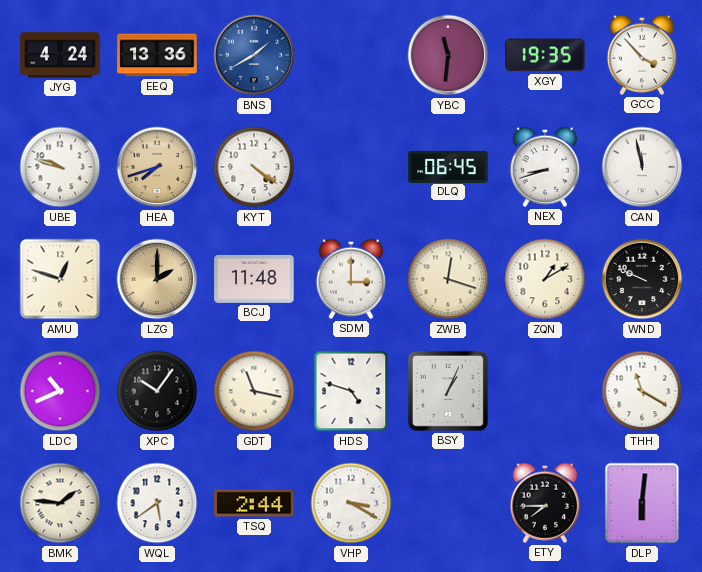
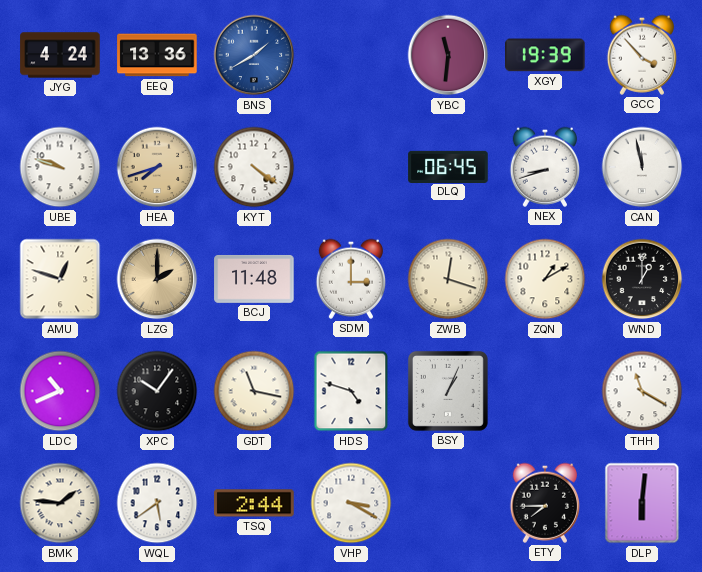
XGY: 19:35 -> 19:39 (545, 55)
WND: 9:49 -> 1:00 (642, 279)
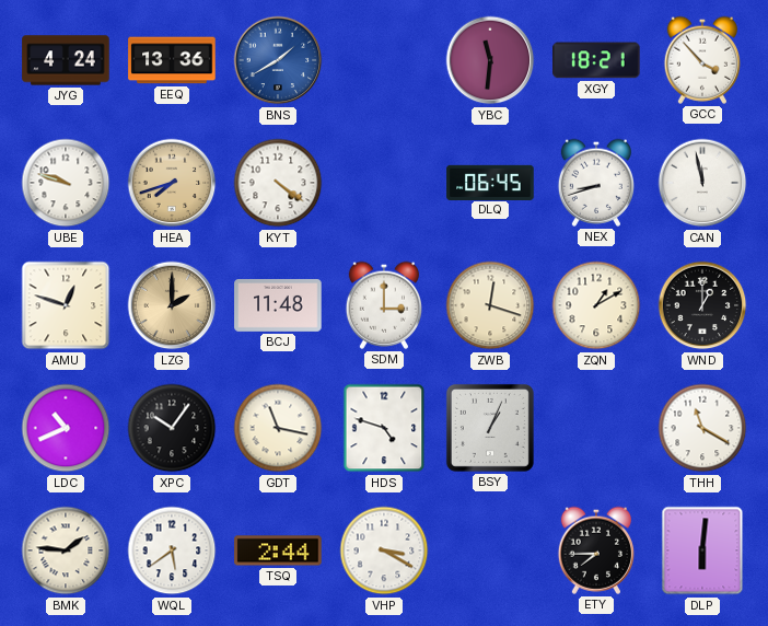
XGY: 19:39 -> 18:21 (596, 60)
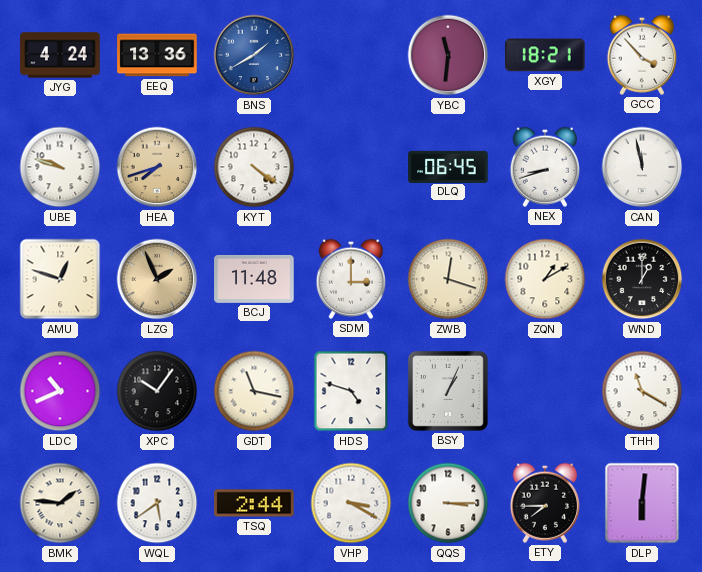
LZG: 2:00 -> 1:56 (157, 279)
QQS: none -> 3:15 (448, 503)
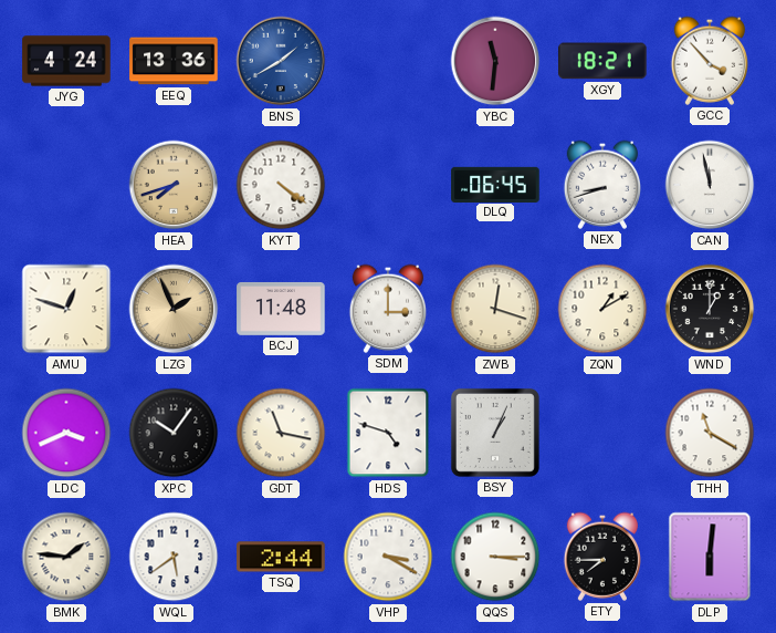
UBE: 9:48 -> none (60, 167)
LDC: 10:41 -> 3:41 (66, 433)
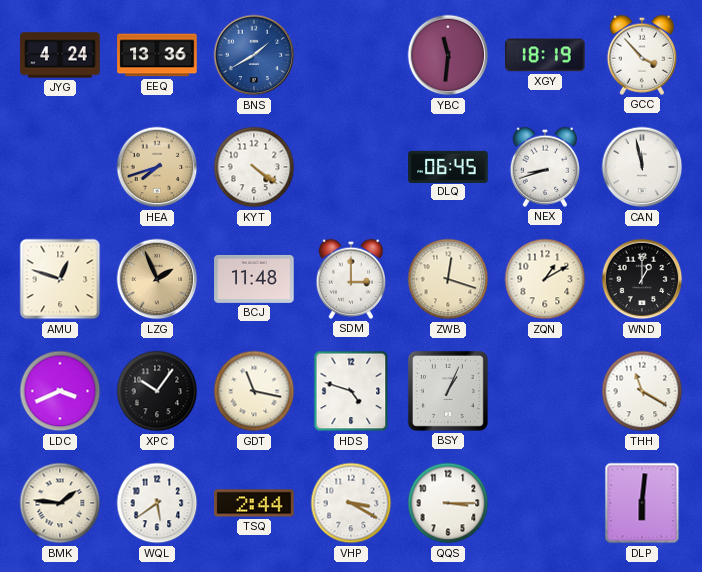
XGY: 18:21 -> 18:19 (545, 55)
ETY: 7:45 -> none (601, 557)
